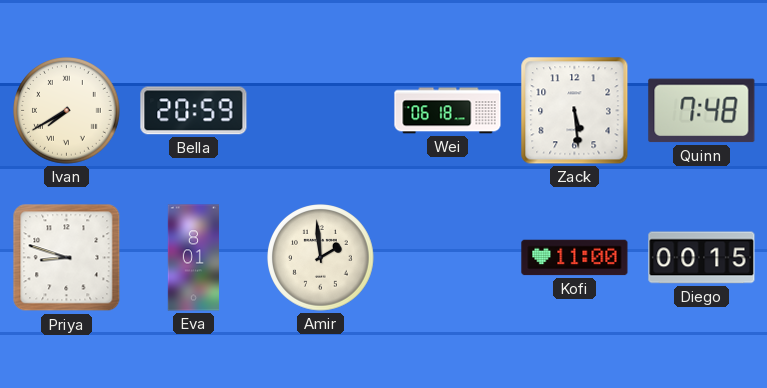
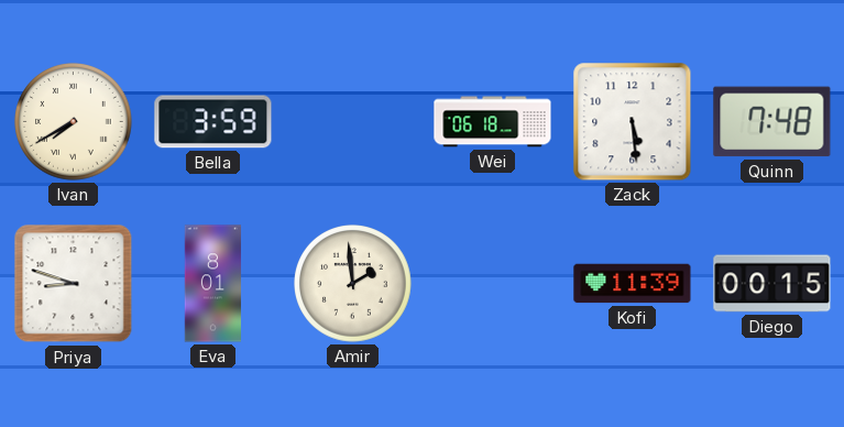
Bella: 20:59 -> 3:59 (213, 122)
Kofi: 11:00 -> 11:39 (633, 284)
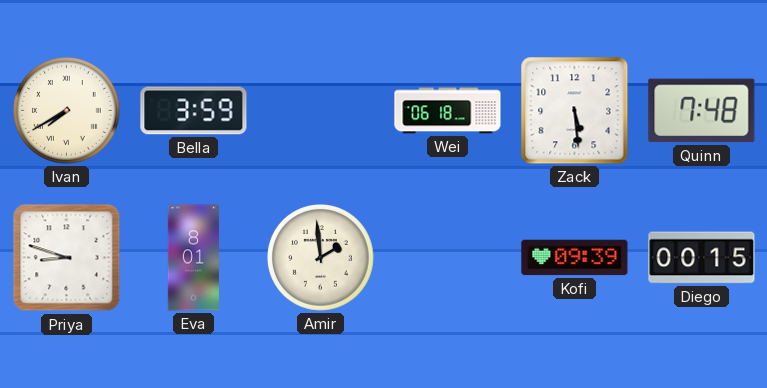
Kofi: 11:39 -> 09:39 (575, 258)
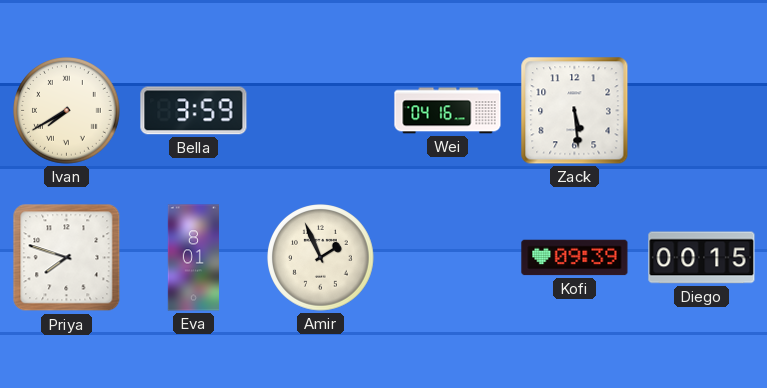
Wei: 06:18 -> 04:16 (448, 111)
Quinn: 7:48 -> none (702, 111)
Priya: 8:48 -> 7:48 (67, 258)
Amir: 1:59 -> 1:56 (321, 258)
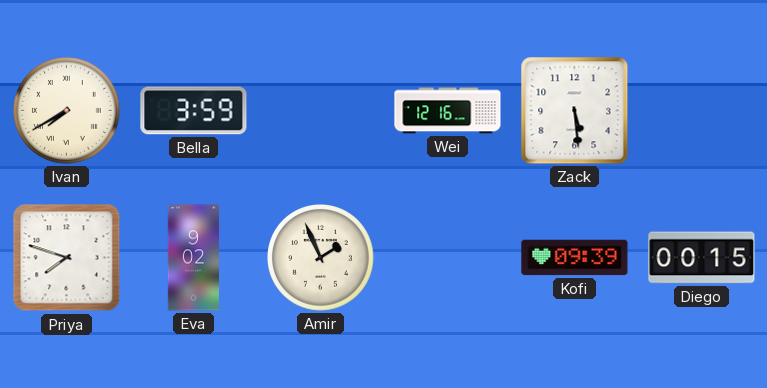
Wei: 04:16 -> 12:16 (448, 111)
Eva: 8:01 -> 9:02 (194, 258)
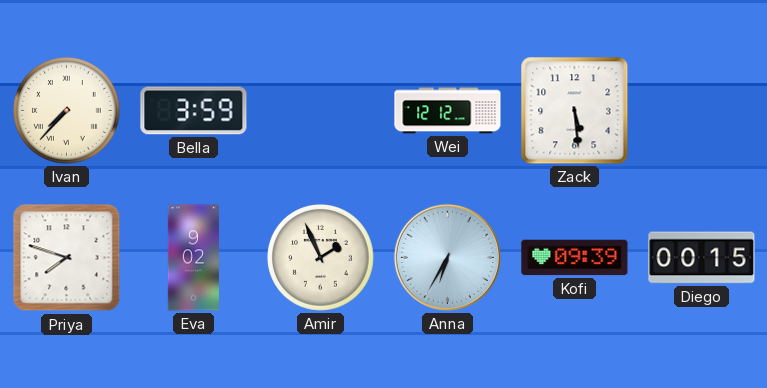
Ivan: 7:40 -> 7:37 (67, 111)
Wei: 12:16 -> 12:12 (448, 111)
Anna: none -> 6:35 (447, 257)
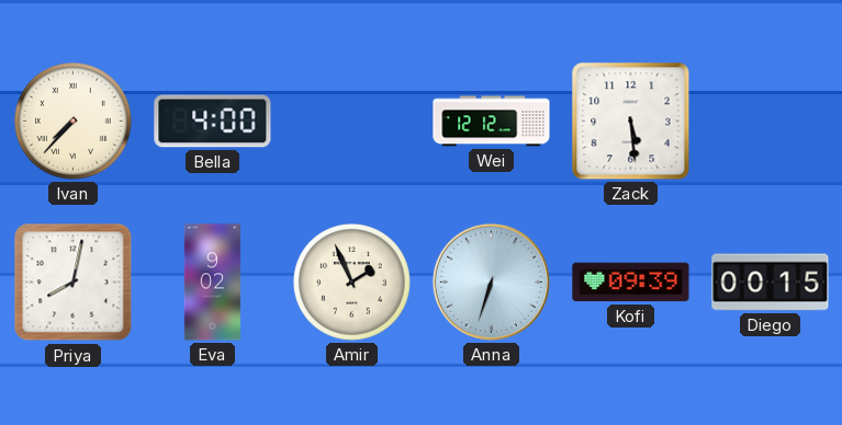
Bella: 3:59 -> 4:00 (213, 122)
Priya: 7:48 -> 8:02 (74, 283)
Anna: 6:35 -> 6:33 (491, 282)
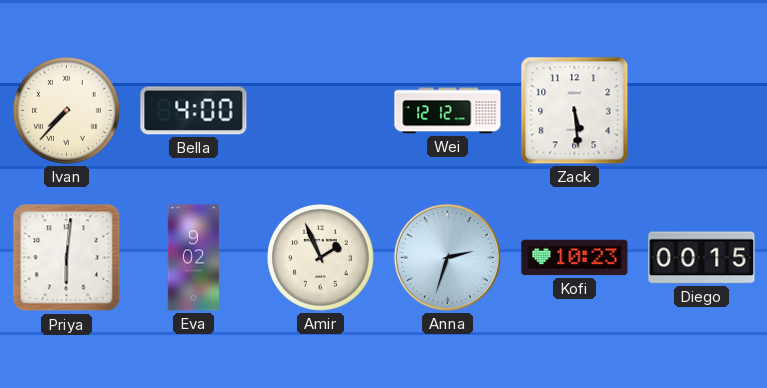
Priya: 8:02 -> 6:01 (67, 258)
Anna: 6:33 -> 2:33 (447, 257)
Kofi: 09:39 -> 10:23 (575, 258)
